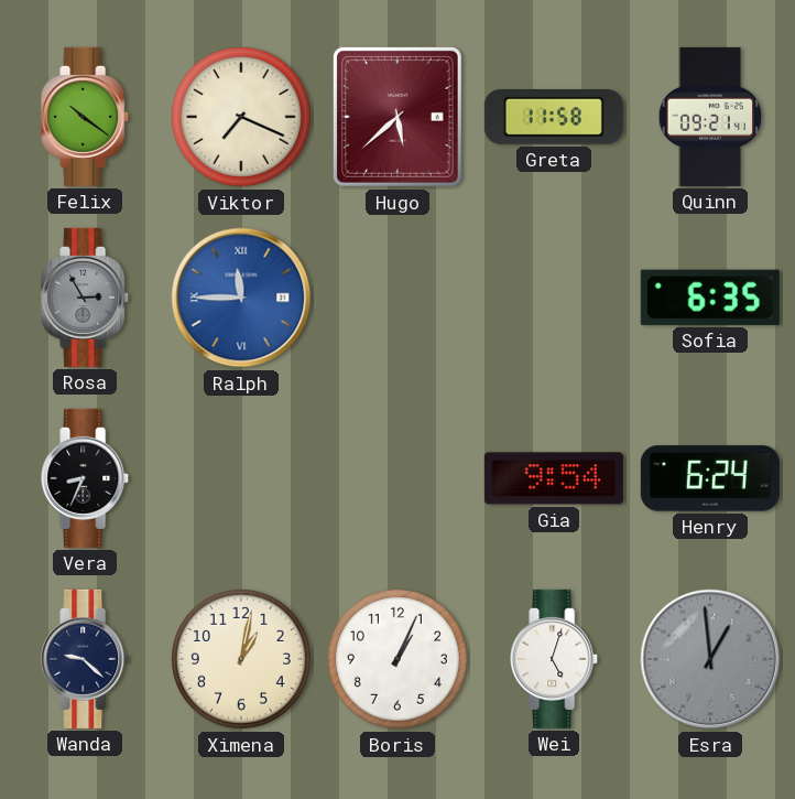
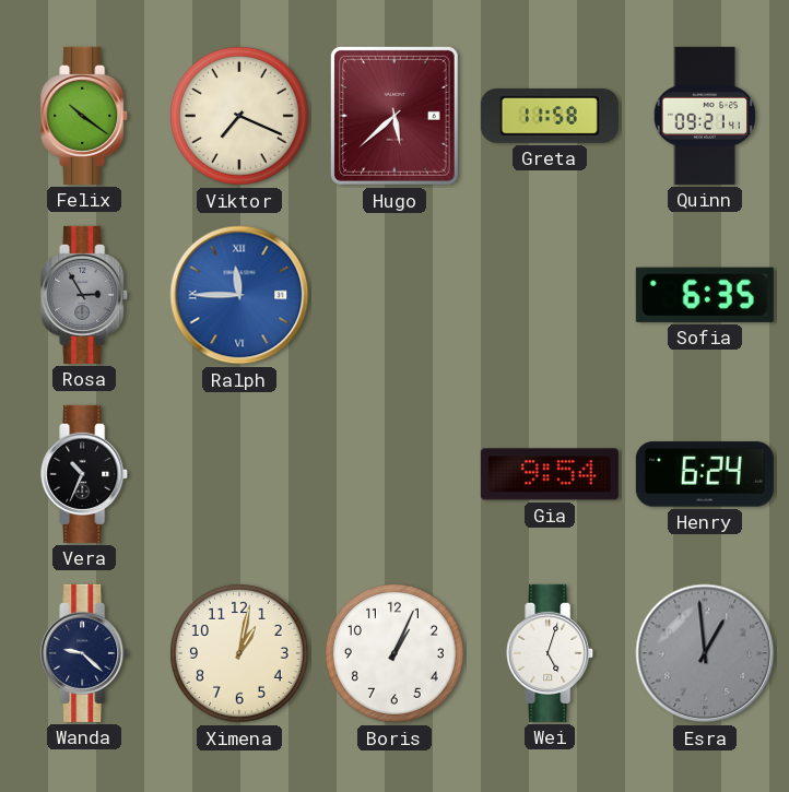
Vera: 8:34 -> 10:34 (85, 474)
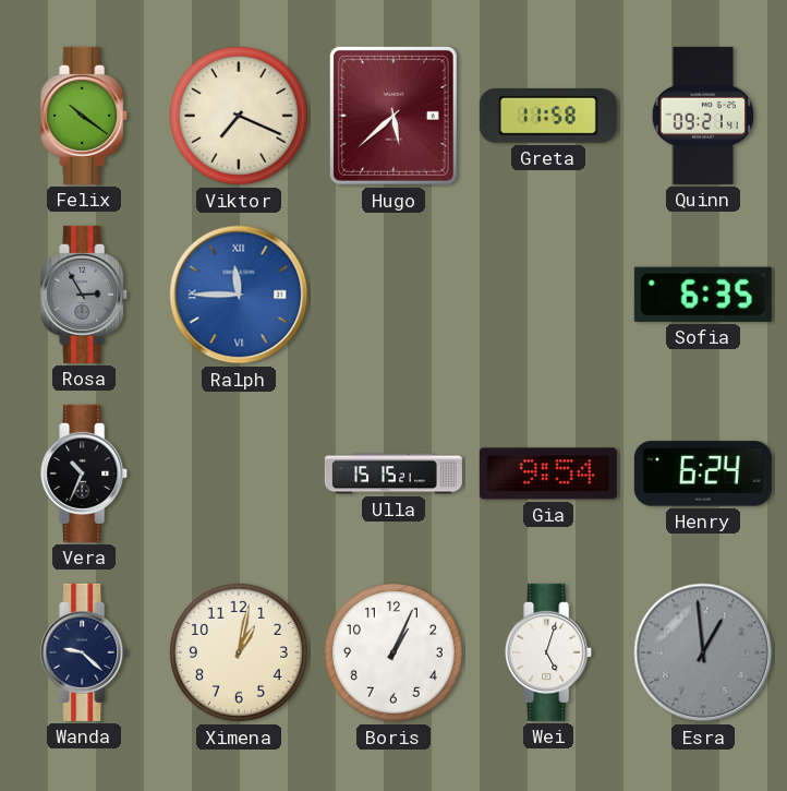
Ulla: none -> 15:15 (393, 474)
